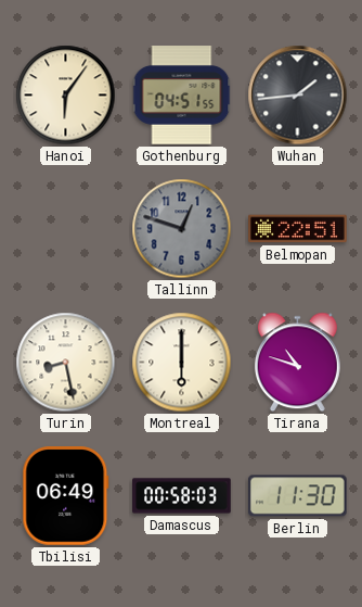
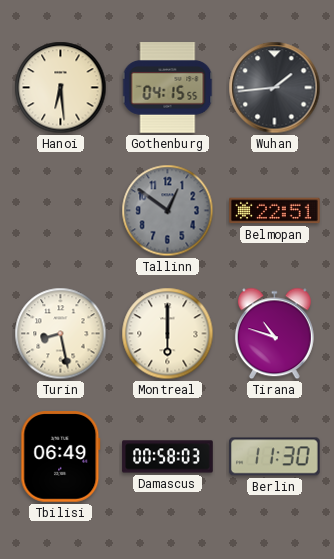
Hanoi: 6:06 -> 6:29 (61, 88)
Gothenburg: 04:51 -> 04:15 (168, 88)
Tallinn: 12:48 -> 12:51 (168, 211)
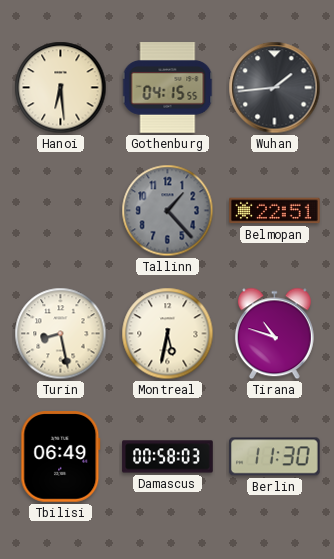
Tallinn: 12:51 -> 1:23 (168, 211)
Montreal: 6:00 -> 5:32 (168, 334)
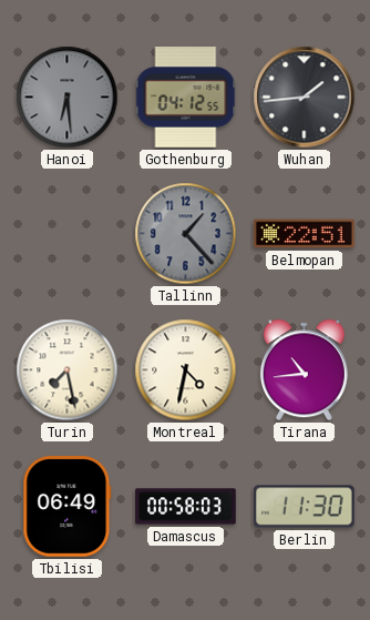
Hanoi dial: cream -> grey (68, 98)
Gothenburg: 04:15 -> 04:12 (186, 98)
Turin: 8:28 -> 7:28 (68, 370)
Montreal: 5:32 -> 4:32 (186, 370)
Tirana: 10:48 -> 10:44 (304, 370)
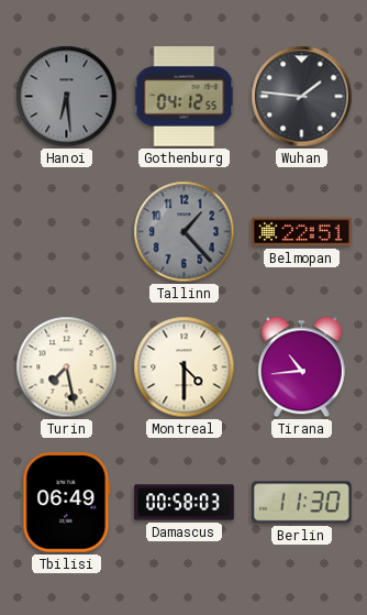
Wuhan: 1:44 -> 1:46 (302, 97)
Montreal: 4:32 -> 4:30 (185, 367)
